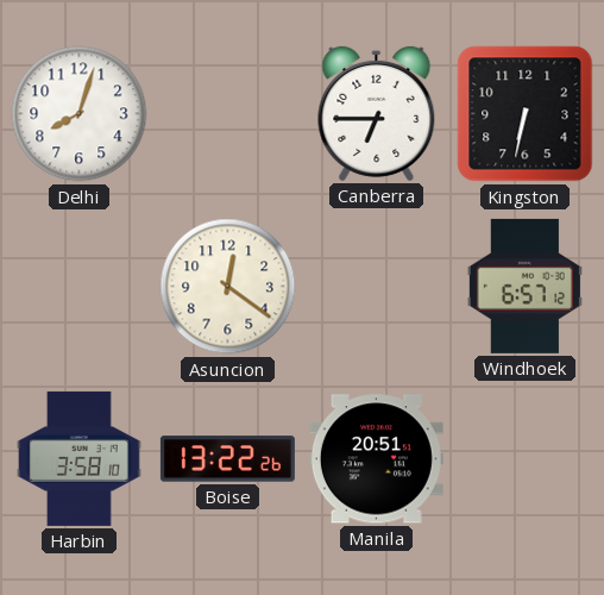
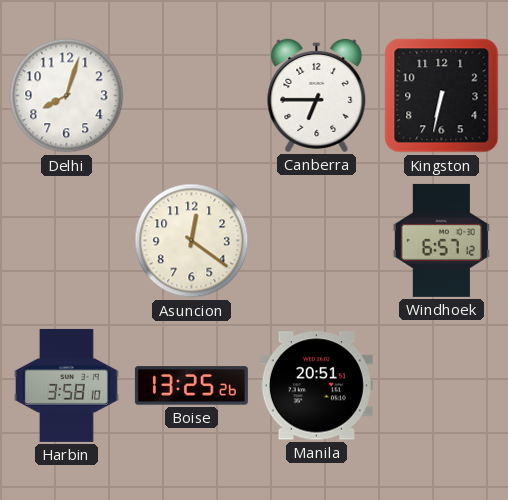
Boise: 13:22 -> 13:25 (191, 386)
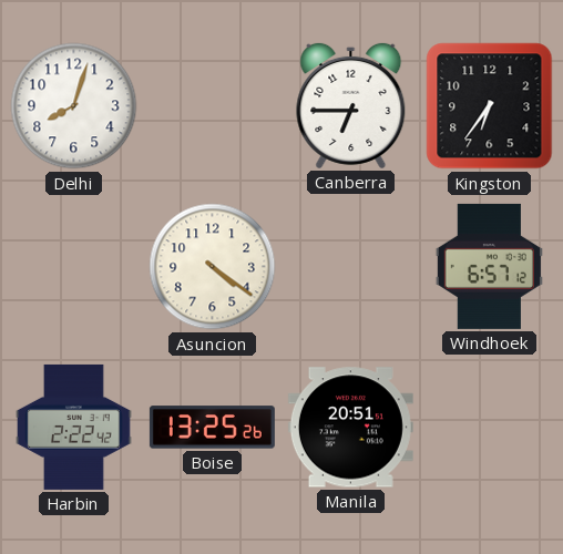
Kingston: 6:32 -> 6:36 (490, 106)
Asuncion: 12:21 -> 4:21 (213, 267)
Harbin: 3:58 -> 2:22 (74, 427)
